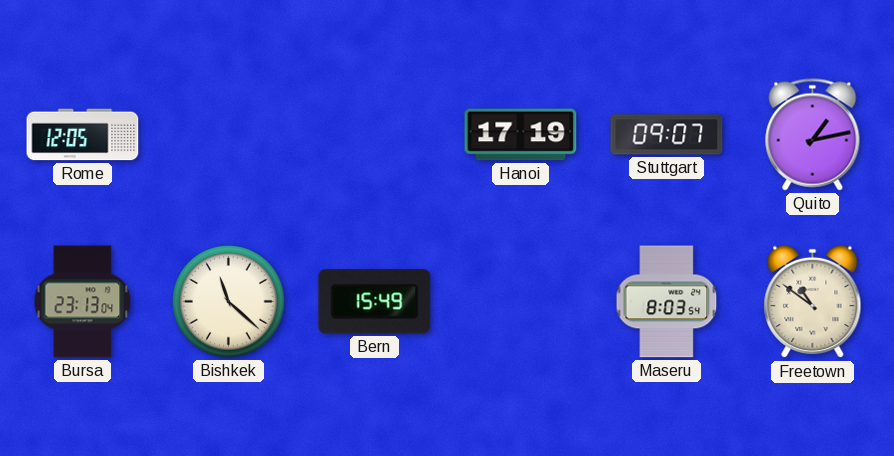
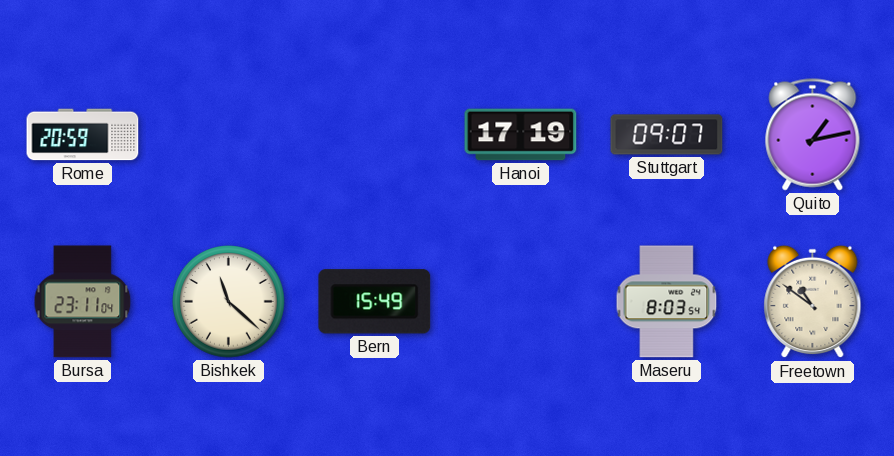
Rome: 12:05 -> 20:59 (83, 135)
Bursa: 23:13 -> 23:11 (83, 302)
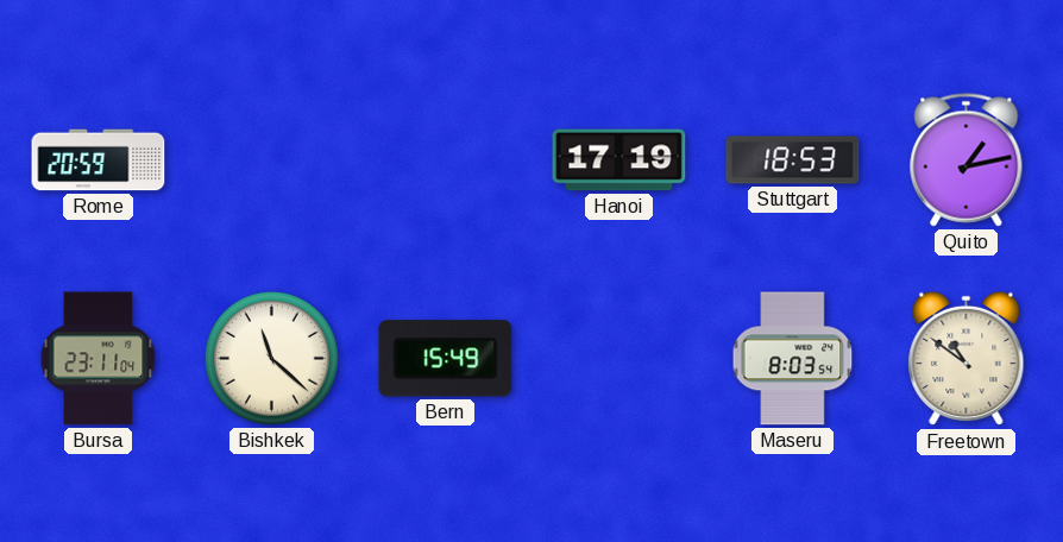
Stuttgart: 09:07 -> 18:53 (793, 160)
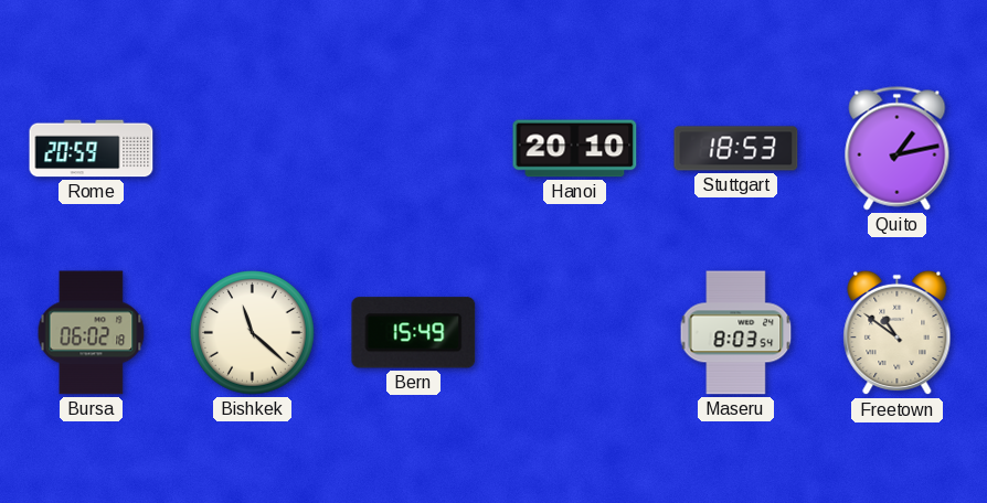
Hanoi: 17:19 -> 20:10 (575, 149)
Bursa: 23:11 -> 06:02 (92, 333)
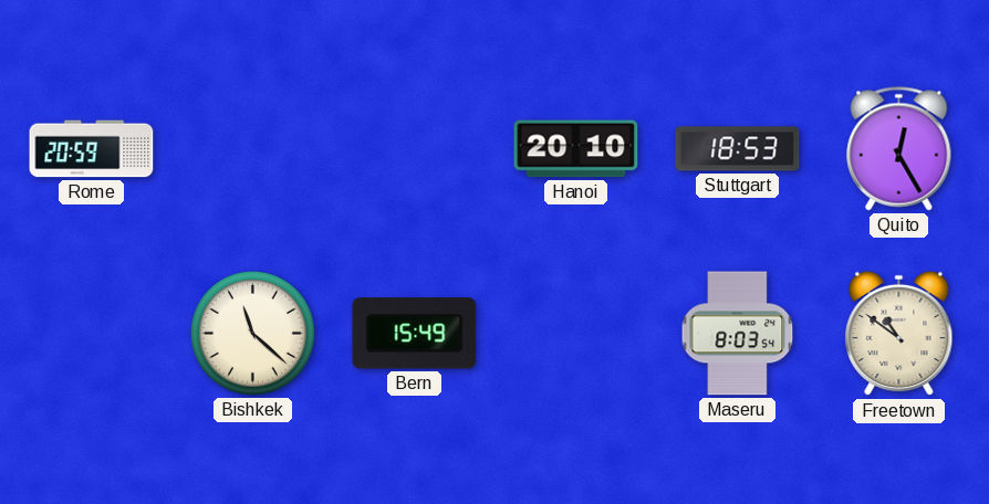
Quito: 1:13 -> 12:25 (899, 149)
Bursa: 06:02 -> none (92, 333)
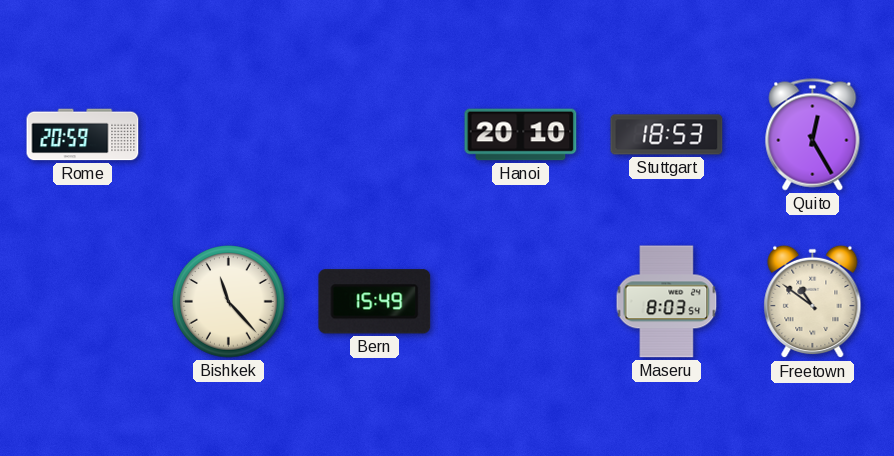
Bishkek: 11:22 -> 11:23 (229, 302)
